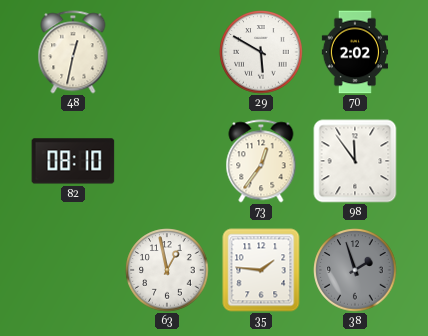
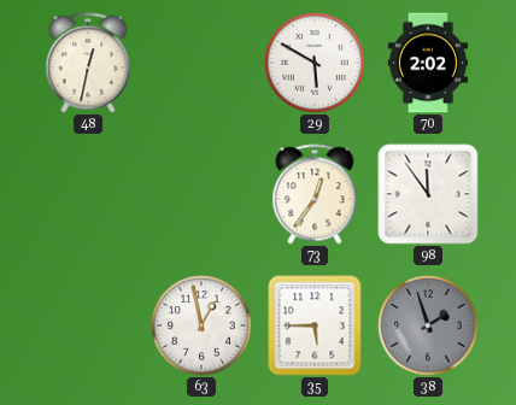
82: 08:10 -> none (73, 161)
35: 1:46 -> 5:45 (315, 325)
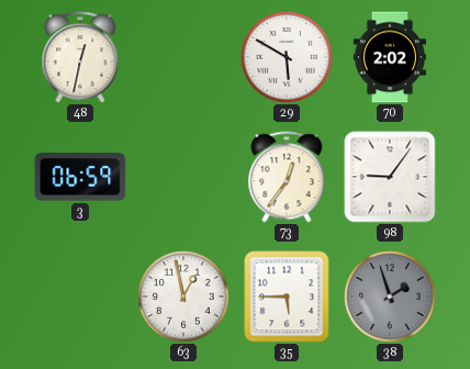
3: none -> 06:59 (80, 177)
98: 11:54 -> 9:06 (390, 177)
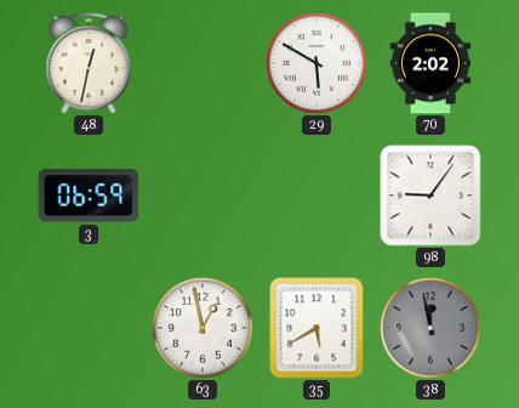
73: 12:36 -> none (287, 177)
35: 5:45 -> 5:40 (316, 328)
38: 1:57 -> 11:58 (430, 328)
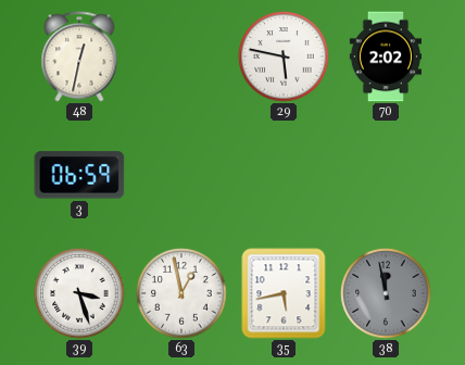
29: 5:50 -> 5:47 (284, 56)
98: 9:06 -> none (430, 195)
39: none -> 3:27 (79, 293)
35: 5:40 -> 5:43 (284, 293)
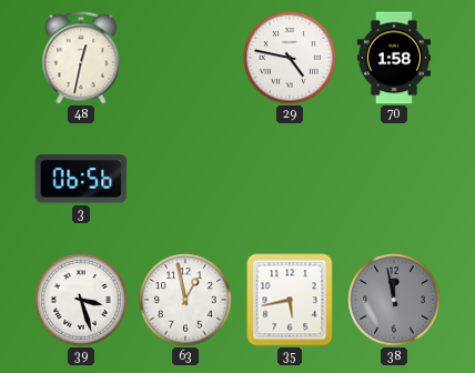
29: 5:47 -> 4:47 (290, 58)
70: 2:02 -> 1:58 (393, 58)
3: 06:59 -> 06:56 (81, 179)
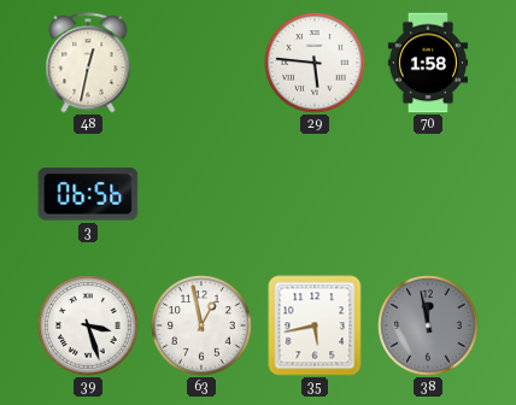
29: 4:47 -> 5:46 (315, 63)
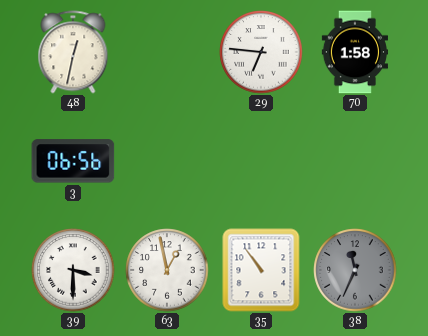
29: 5:46 -> 6:46 (261, 52)
39: 3:27 -> 3:30 (73, 270)
35: 5:43 -> 10:54 (261, 270)
38: 11:58 -> 11:34 (355, 270)
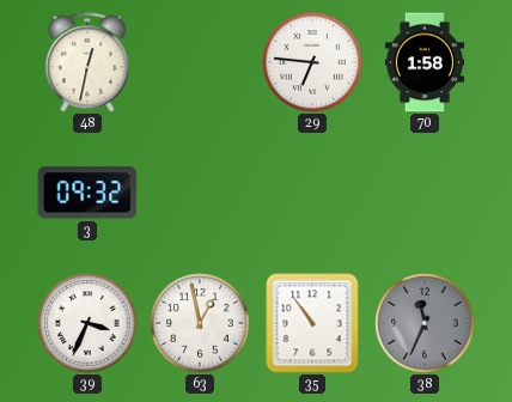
3: 06:56 -> 09:32 (87, 193)
39: 3:30 -> 3:34 (87, 323)
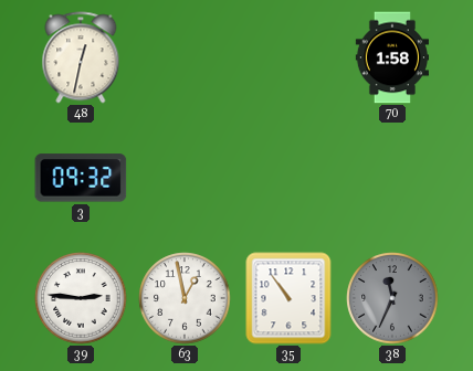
29: 6:46 -> none (312, 62)
39: 3:34 -> 2:46 (81, 298)
